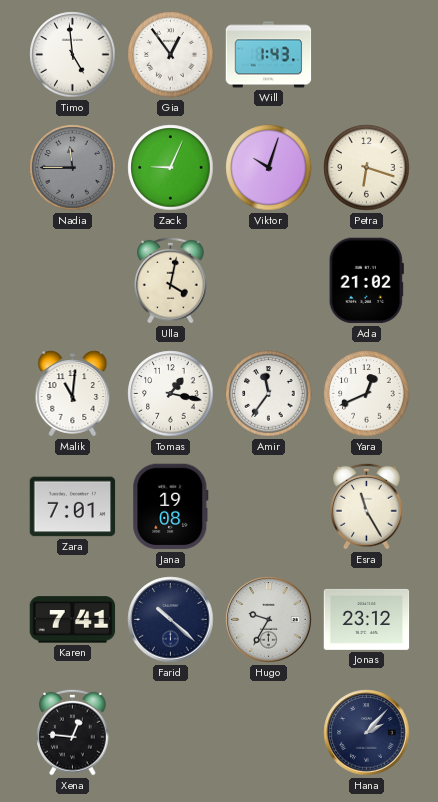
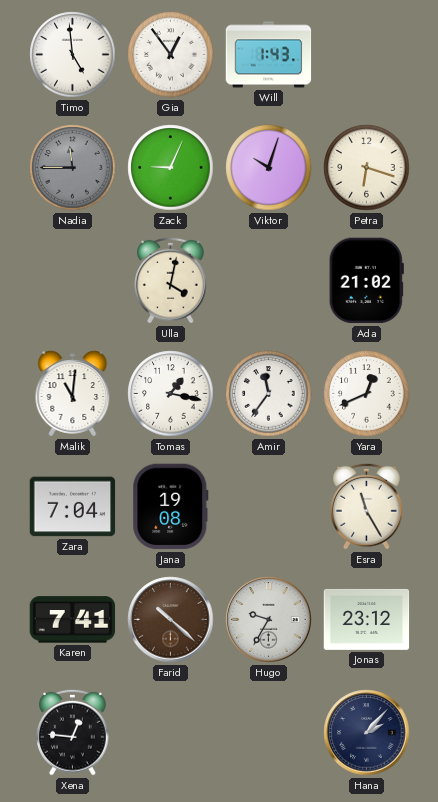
Zara: 7:01 -> 7:04 (73, 507)
Farid dial: navy -> brown (171, 620)
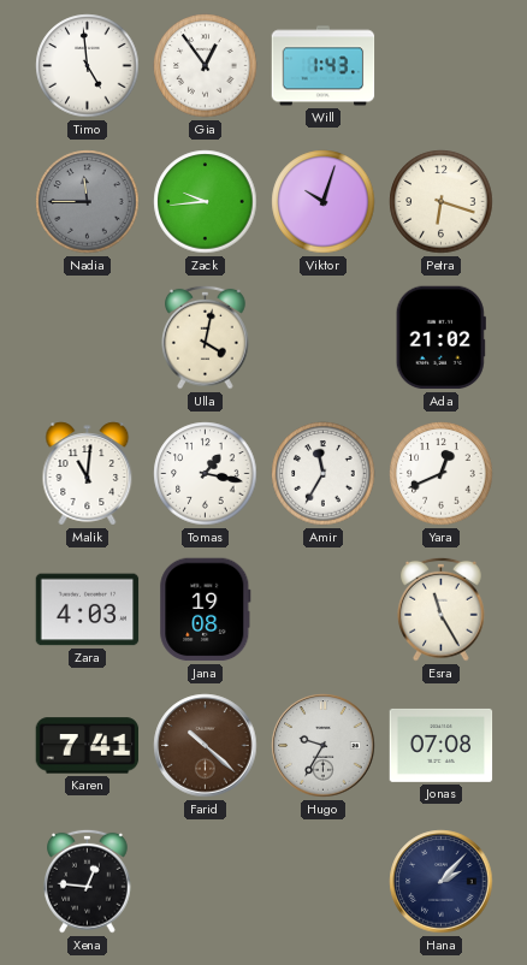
Zack: 9:04 -> 9:44 (206, 202)
Amir: 11:36 -> 11:35 (324, 474)
Zara: 7:04 -> 4:03 (88, 610)
Jonas: 23:12 -> 07:08 (442, 745)
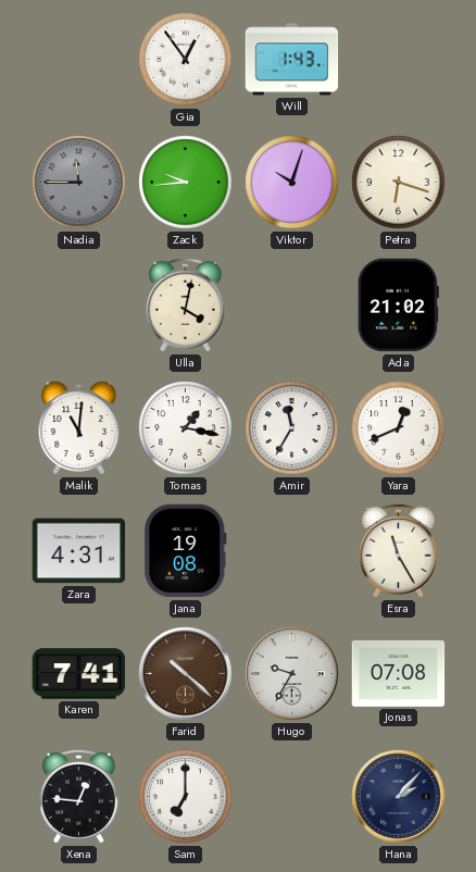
Timo: 4:59 -> none (88, 66)
Zara: 4:03 -> 4:31 (79, 551)
Sam: none -> 7:00 (186, 797)
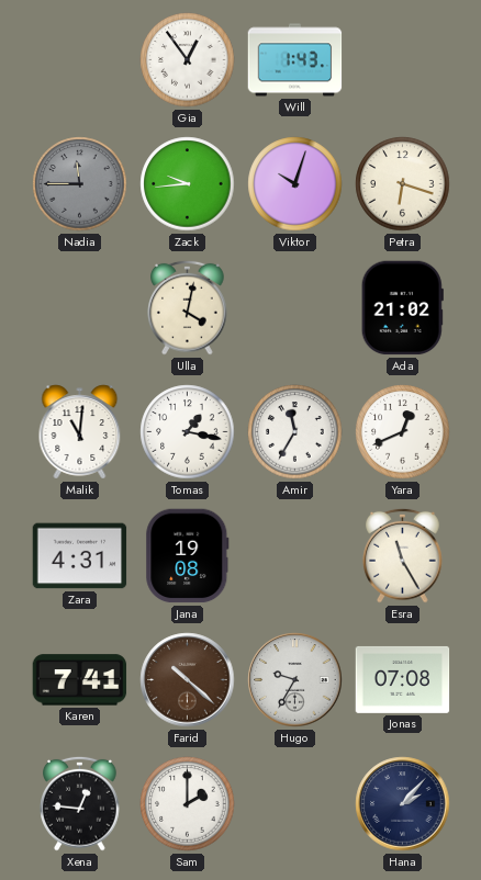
Sam: 7:00 -> 2:00 (188, 804)
